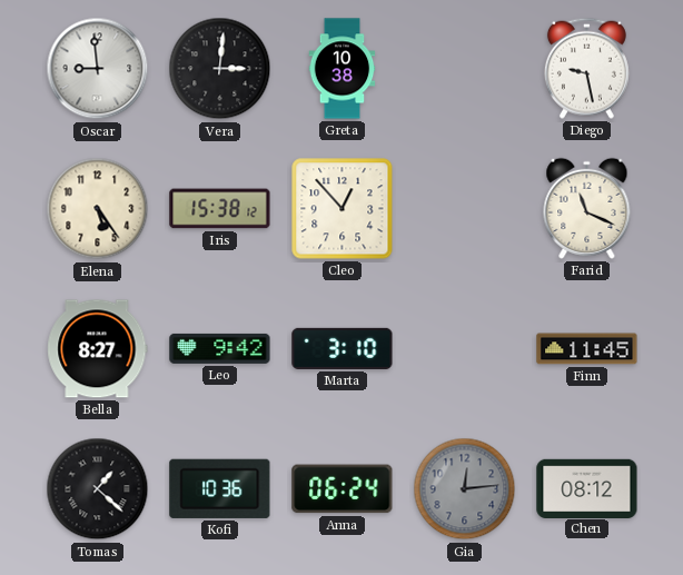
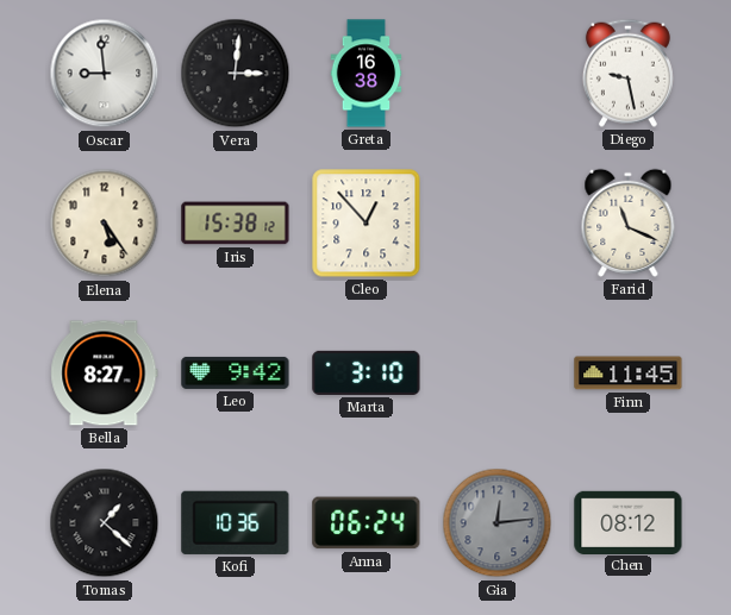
Greta: 10:38 -> 16:38 (367, 74)
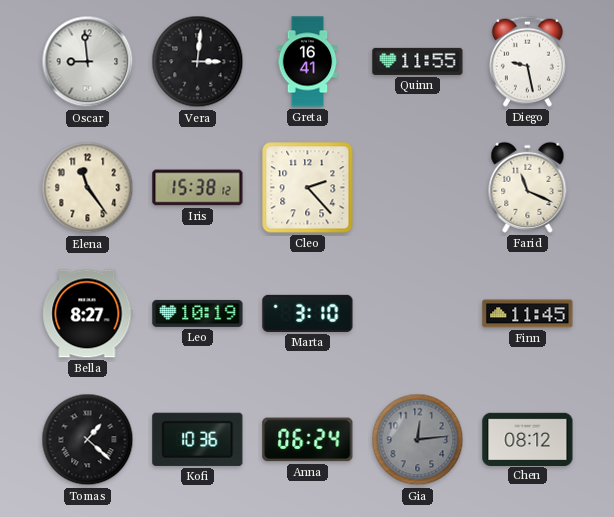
Greta: 16:38 -> 16:41 (308, 62)
Quinn: none -> 11:55 (418, 61)
Elena: 5:24 -> 11:24 (88, 188)
Cleo: 12:53 -> 2:23 (308, 188)
Leo: 9:42 -> 10:19 (198, 313)
